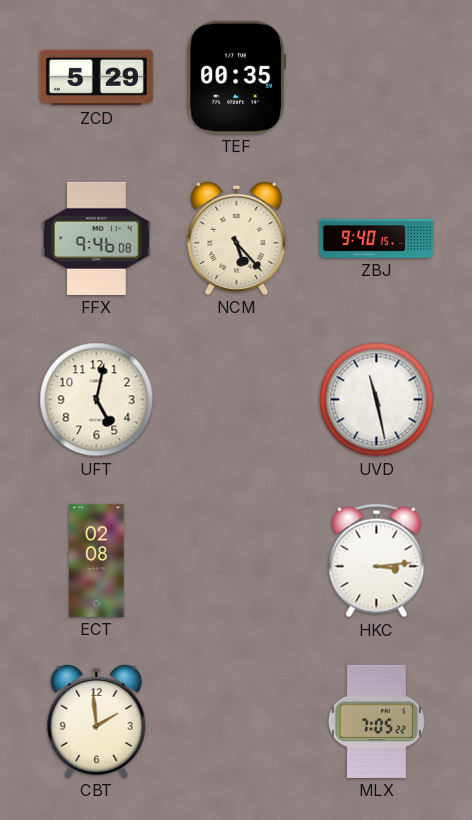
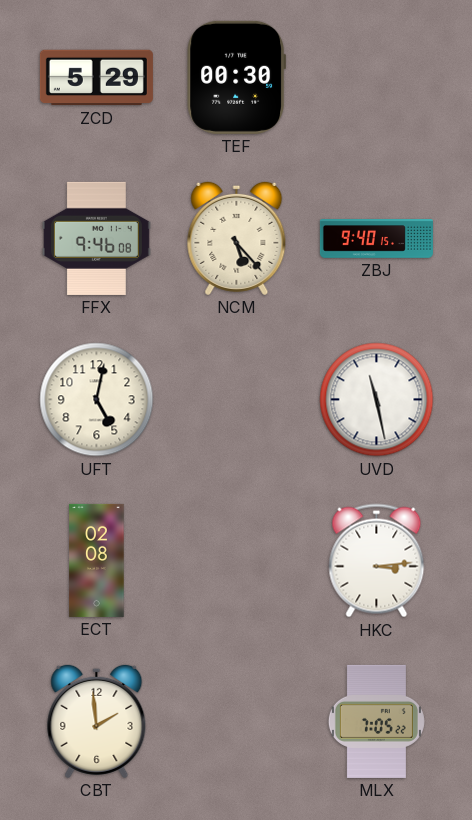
TEF: 00:35 -> 00:30 (236, 77)
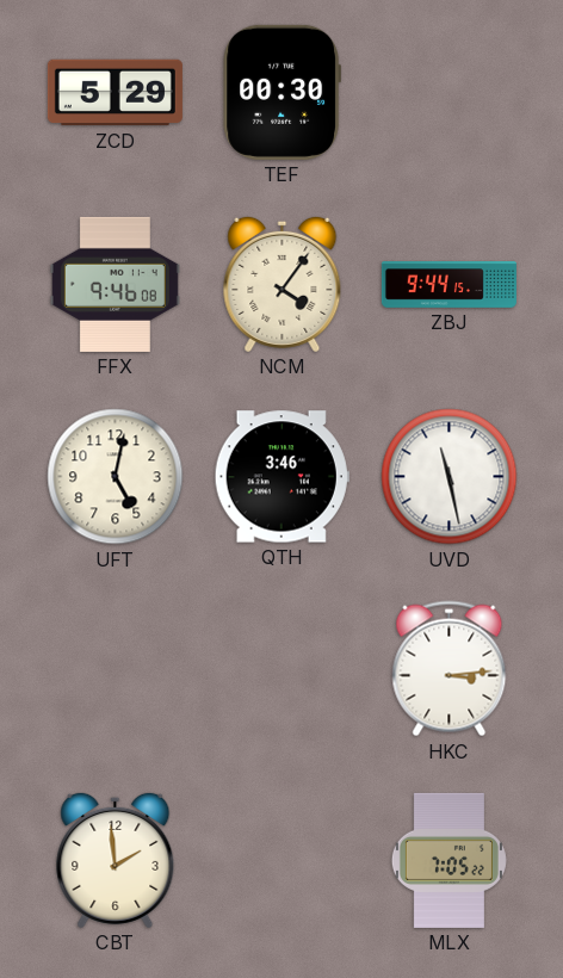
NCM: 5:23 -> 4:06 (283, 284)
ZBJ: 9:40 -> 9:44 (448, 285)
QTH: none -> 3:46 (281, 477)
ECT: 02:08 -> none (97, 560)
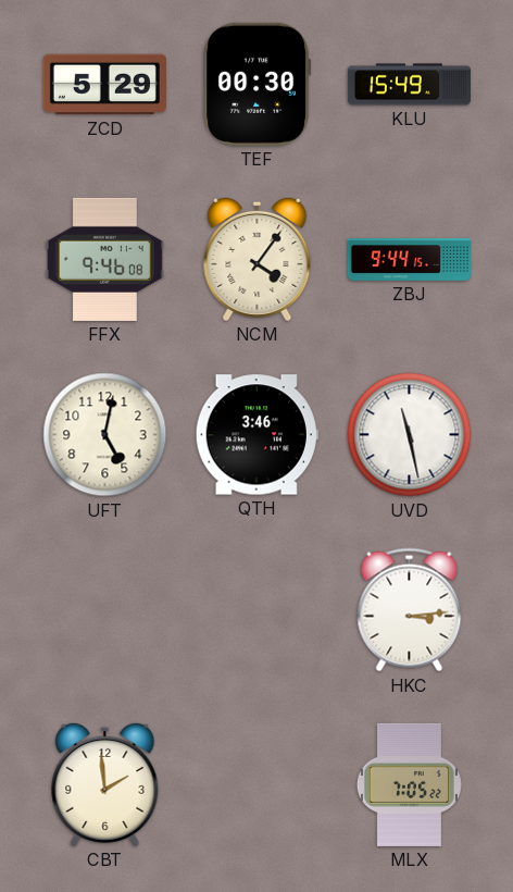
KLU: none -> 15:49 (409, 85)
